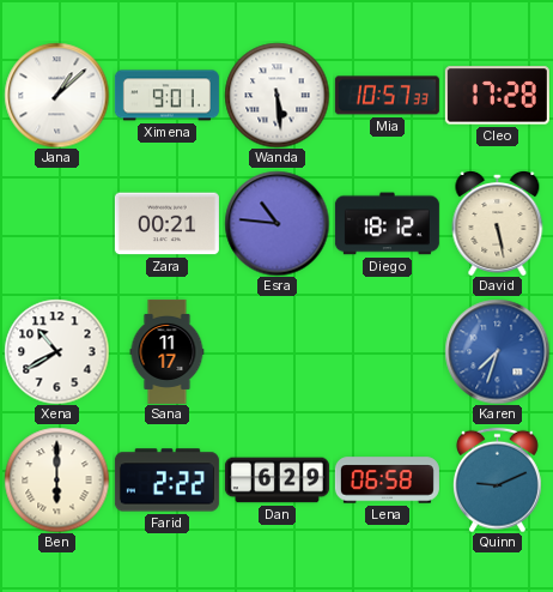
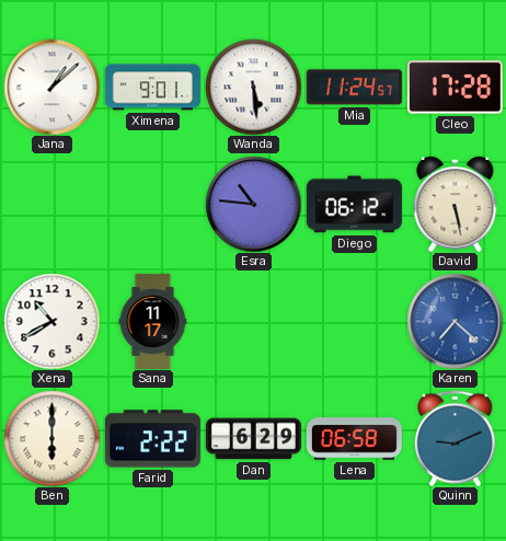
Mia: 10:57 -> 11:24 (354, 88)
Zara: 00:21 -> none (166, 224)
Diego: 18:12 -> 06:12 (354, 205)
Karen: 7:33 -> 7:22 (455, 321)
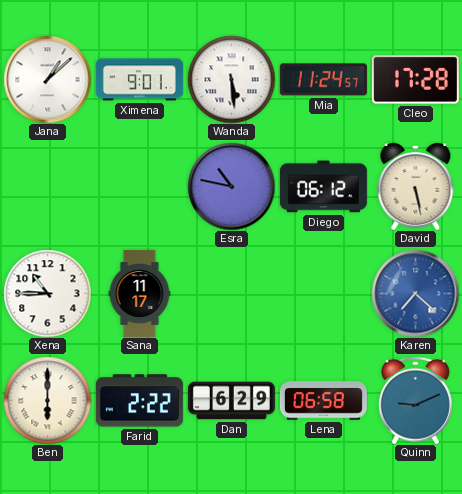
Esra: 10:46 -> 10:47 (231, 186)
Xena: 10:40 -> 10:45 (47, 293)
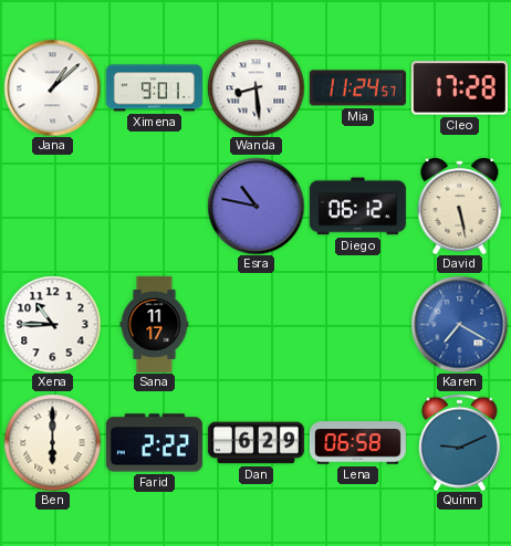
Wanda: 5:29 -> 8:29 (255, 87)
Karen: 7:22 -> 7:20 (459, 324)
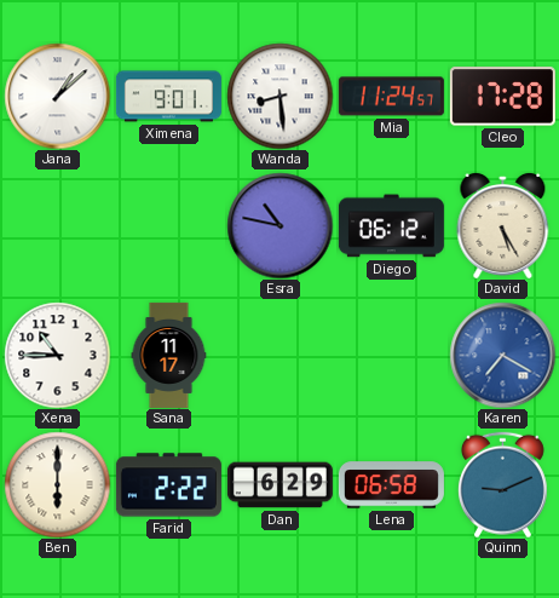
David: 5:28 -> 5:25 (503, 225)
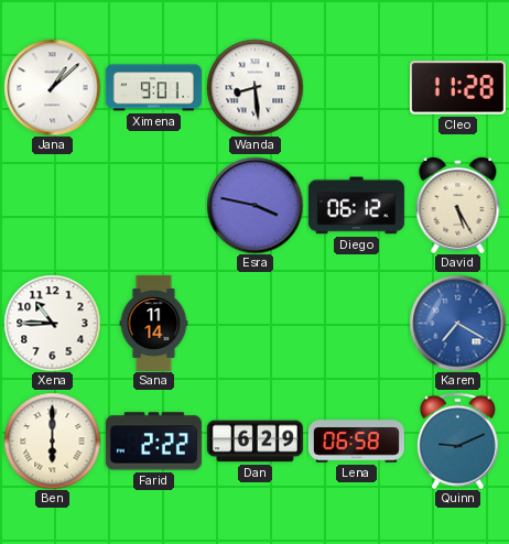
Mia: 11:24 -> none (391, 97)
Cleo: 17:28 -> 11:28 (457, 88)
Esra: 10:47 -> 3:47 (254, 205)
Sana: 11:17 -> 11:14 (154, 323)
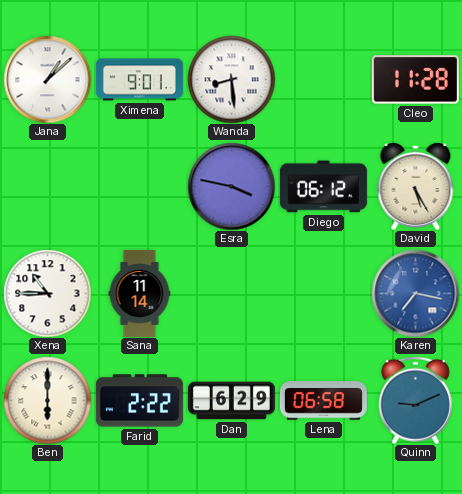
Karen: 7:20 -> 7:17 (415, 293)
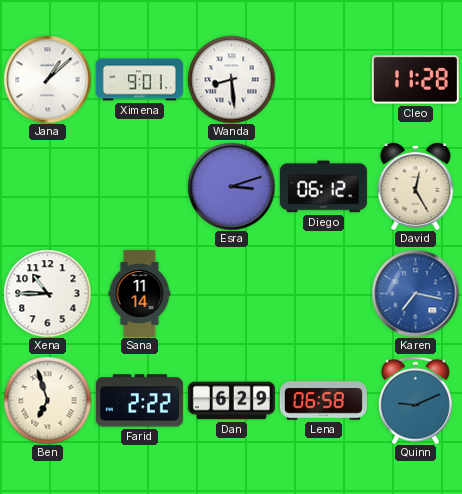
Esra: 3:47 -> 3:12 (231, 186)
David: 5:25 -> 12:25 (416, 186)
Ben: 6:00 -> 6:57 (47, 400)
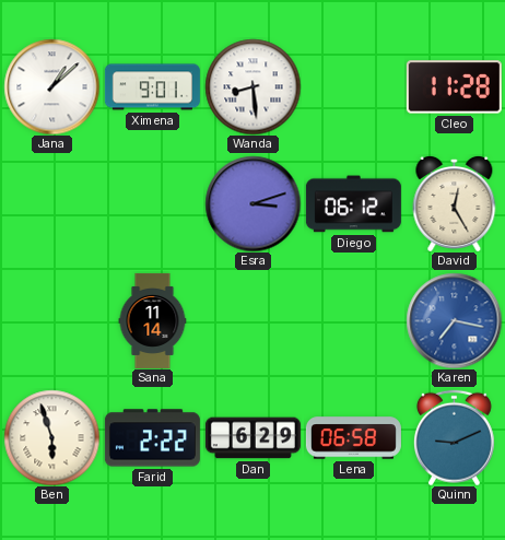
Xena: 10:45 -> none (47, 293)
Ben: 6:57 -> 5:57 (51, 437)
